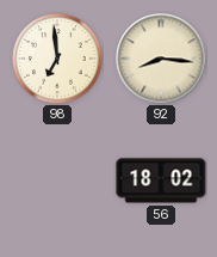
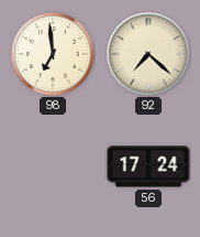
92: 8:16 -> 7:22 (148, 54)
56: 18:02 -> 17:24 (148, 166)
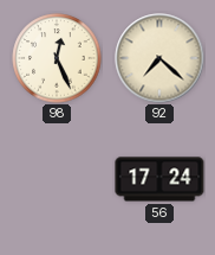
98: 6:59 -> 12:26 (57, 58)
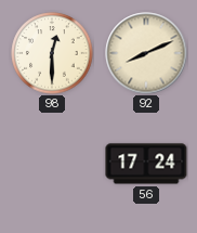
98: 12:26 -> 12:30 (52, 53)
92: 7:22 -> 8:11 (146, 53)
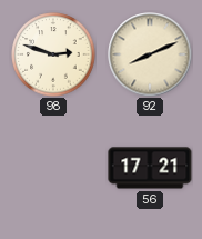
98: 12:30 -> 2:48 (53, 54)
56: 17:24 -> 17:21 (150, 168)
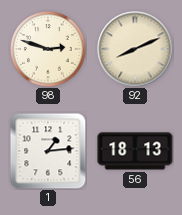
1: none -> 1:14 (48, 151)
56: 17:21 -> 18:13 (135, 151)
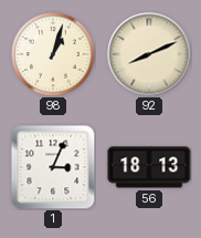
98: 2:48 -> 1:03 (53, 54)
1: 1:14 -> 3:04 (53, 167)
